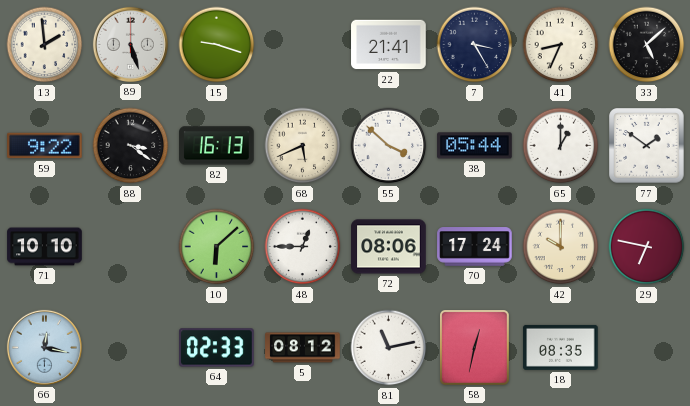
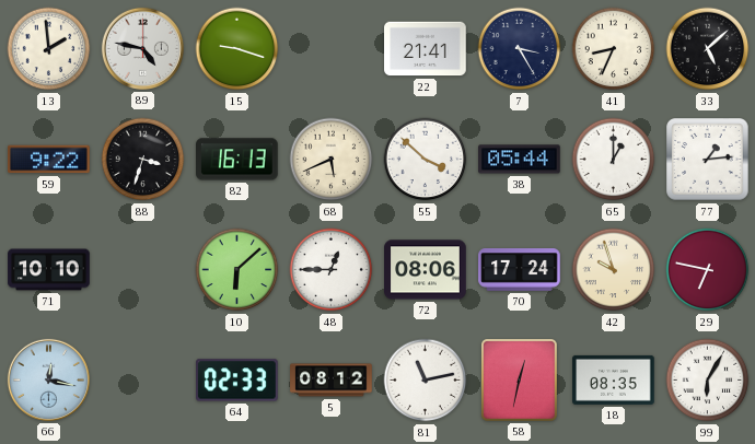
89: 5:27 -> 4:47 (142, 48)
88: 3:21 -> 3:33 (143, 160)
77: 1:51 -> 1:14 (708, 160)
42: 10:00 -> 9:57 (614, 270)
99: none -> 6:05 (708, 381)
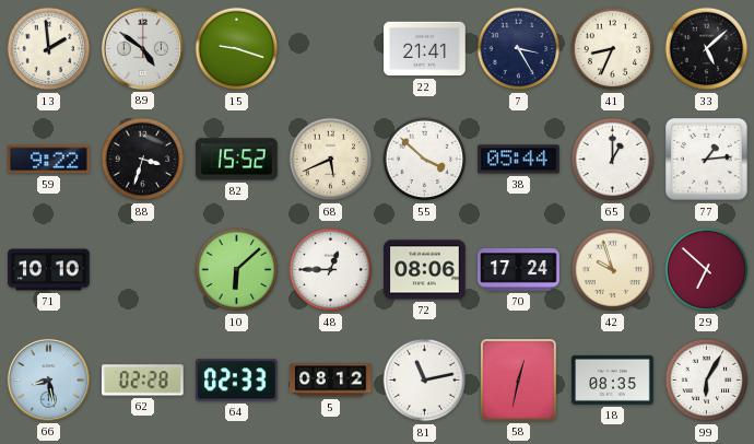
89: 4:47 -> 4:51 (142, 48)
82: 16:13 -> 15:52 (237, 160)
29: 6:47 -> 6:52 (707, 270)
66: 12:17 -> 8:28 (48, 379)
62: none -> 02:28 (143, 381)
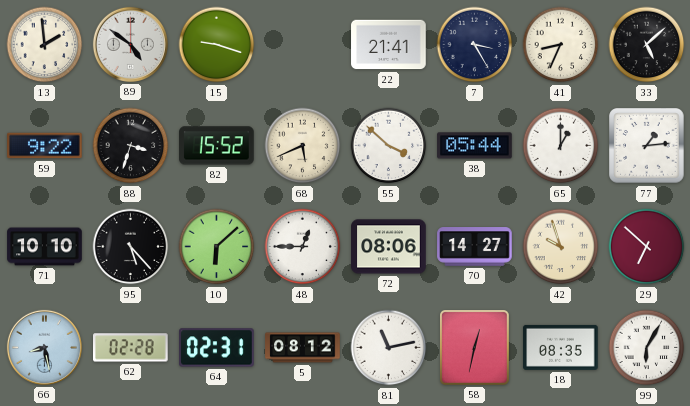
95: none -> 5:23 (131, 247)
70: 17:24 -> 14:27 (475, 247)
64: 02:33 -> 02:31 (217, 348)
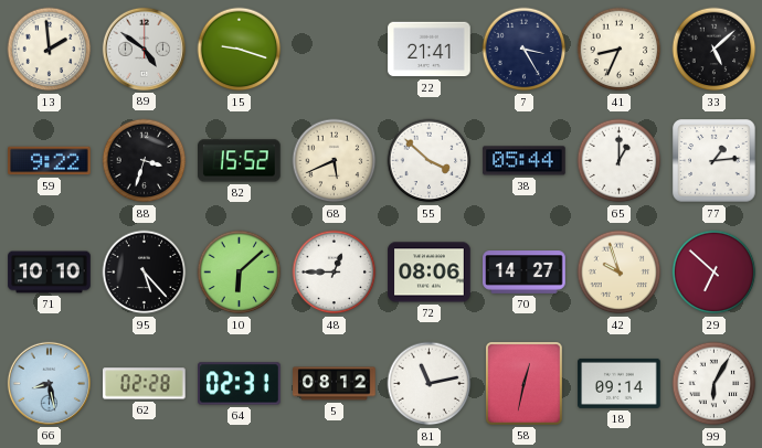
18: 08:35 -> 09:14 (620, 383)
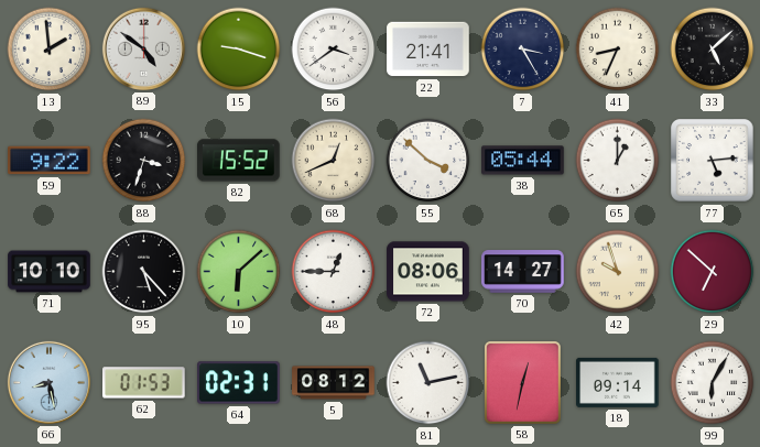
56: none -> 3:39 (334, 50)
68: 5:41 -> 12:41 (334, 161)
77: 1:14 -> 5:14 (713, 161)
62: 02:28 -> 01:53 (144, 383)
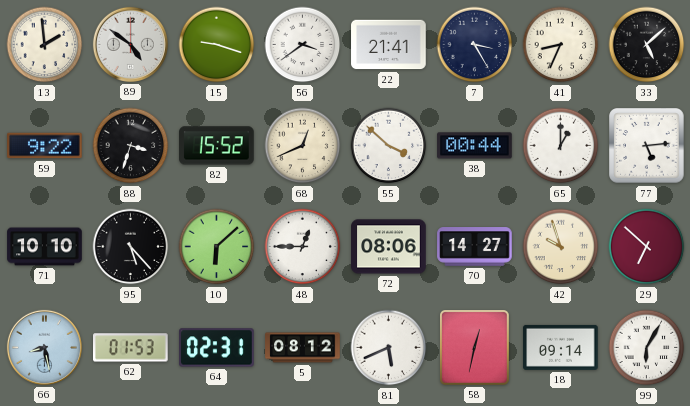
38: 05:44 -> 00:44 (475, 146)
81: 11:13 -> 5:41 (389, 348)
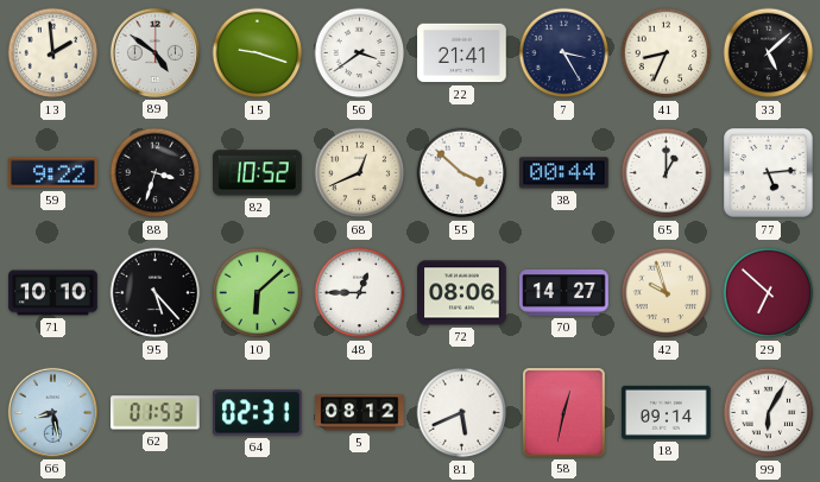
82: 15:52 -> 10:52 (258, 173)
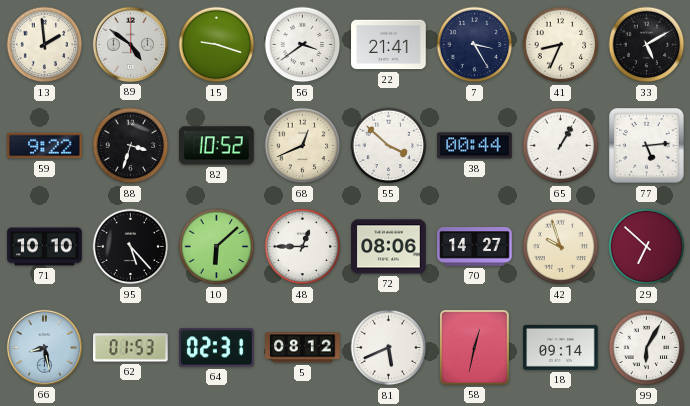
33: 5:08 -> 5:10 (647, 45)
65: 1:00 -> 1:05 (561, 146)
